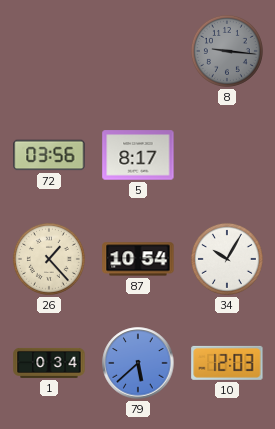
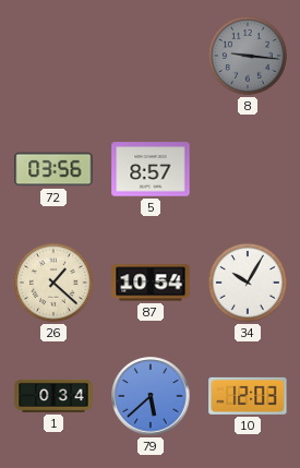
5: 8:17 -> 8:57 (151, 169)
26: 1:23 -> 1:22 (53, 283)
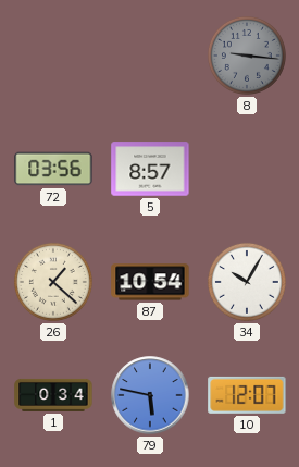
79: 5:38 -> 5:47 (150, 395)
10: 12:03 -> 12:07 (247, 395)
